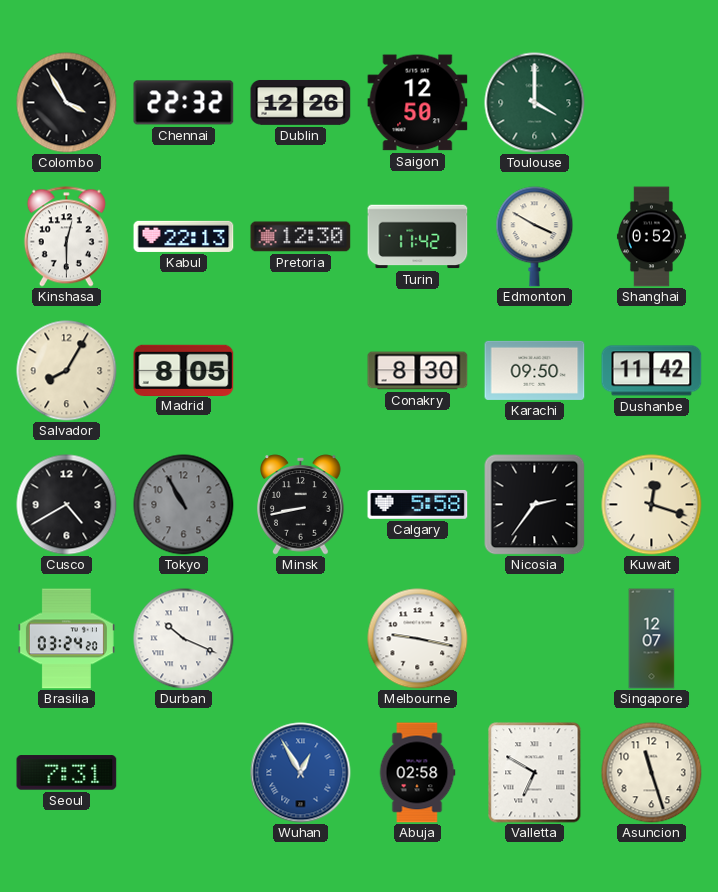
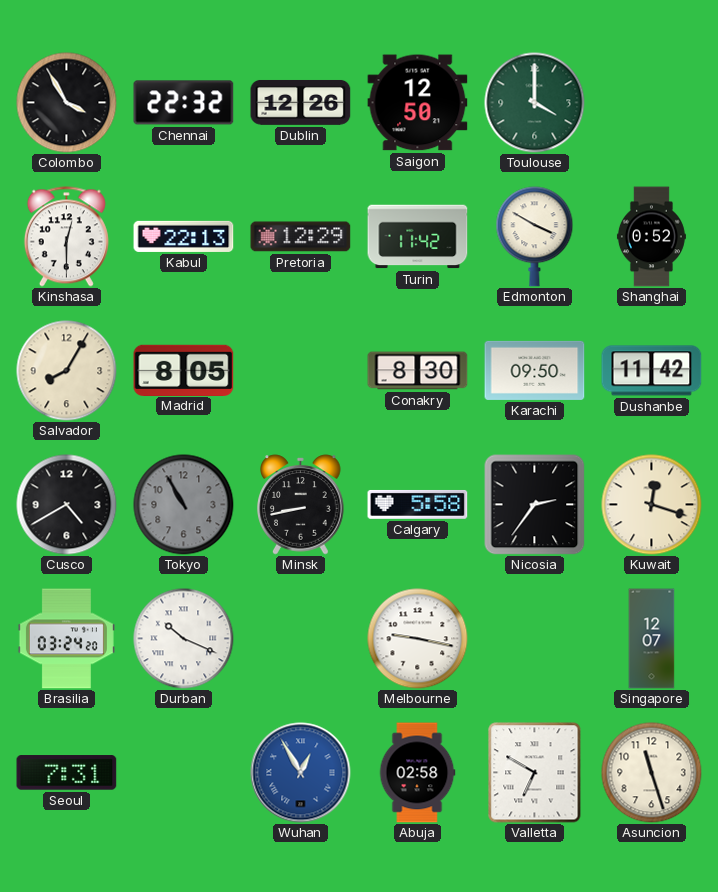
Pretoria: 12:30 -> 12:29 (301, 237)
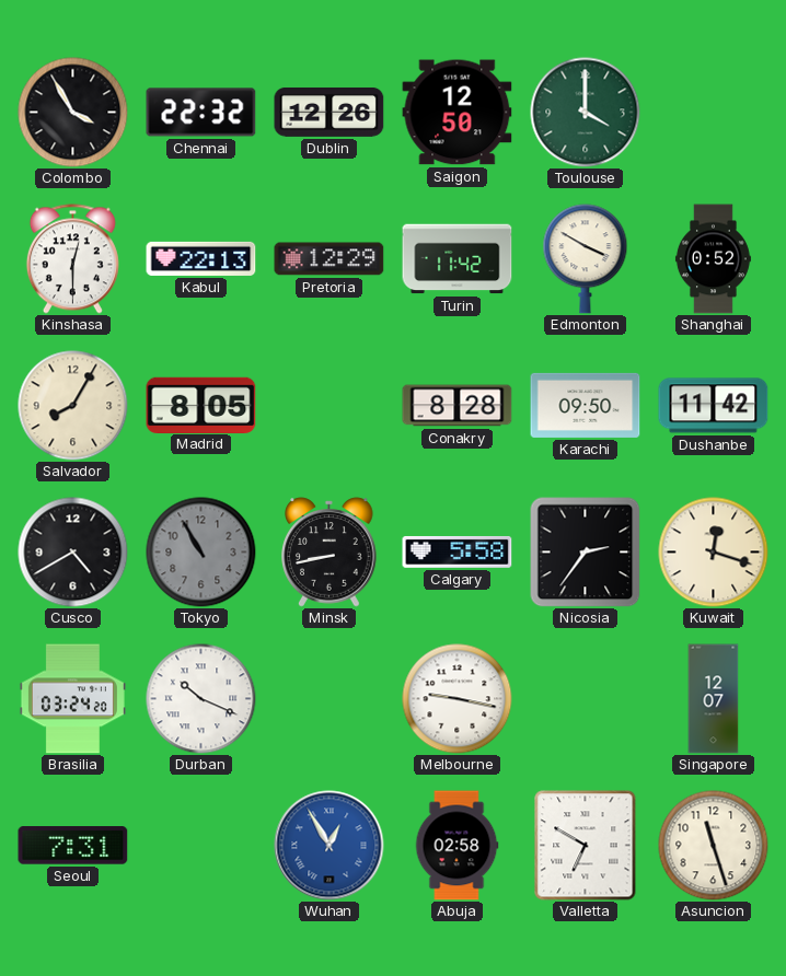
Conakry: 8:30 -> 8:28 (458, 406)
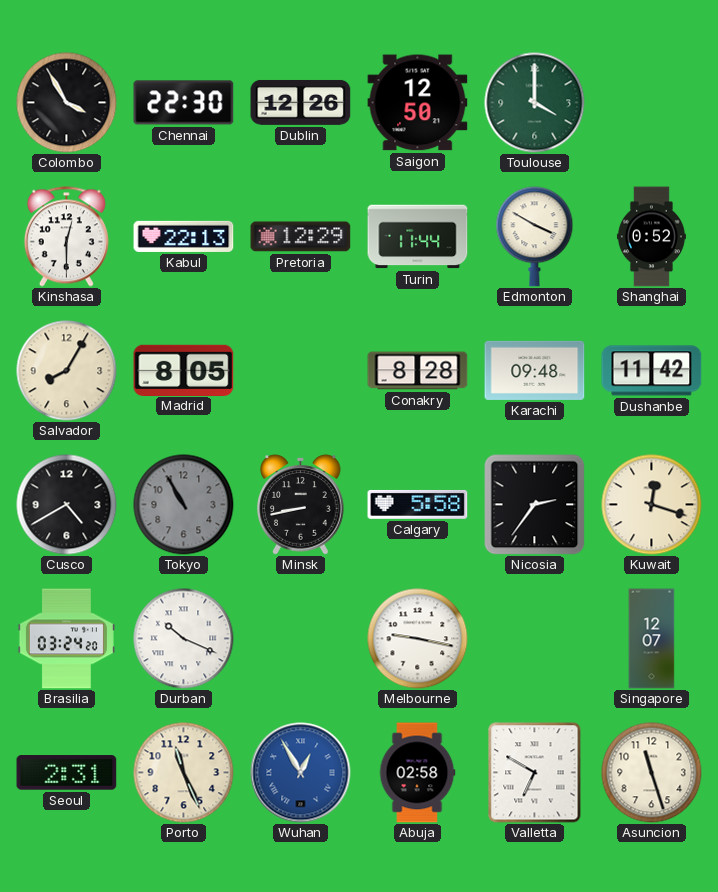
Chennai: 22:32 -> 22:30 (184, 103)
Turin: 11:42 -> 11:44 (418, 237)
Karachi: 09:50 -> 09:48 (535, 370)
Seoul: 7:31 -> 2:31 (67, 773)
Porto: none -> 11:26 (184, 773)
